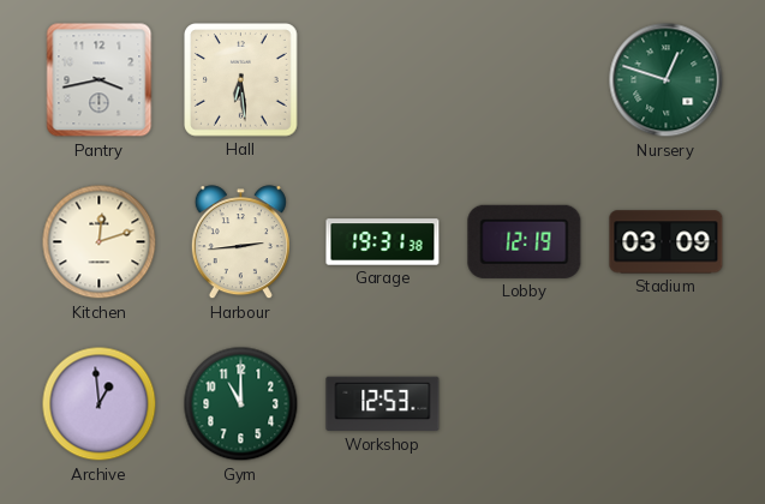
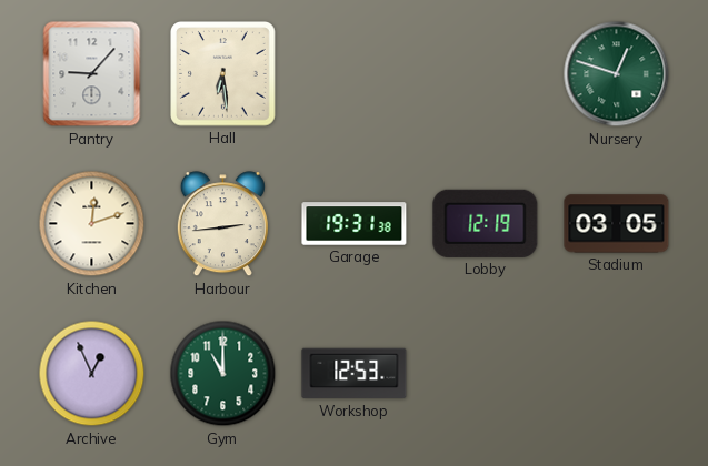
Pantry: 3:43 -> 9:07 (92, 74)
Stadium: 03:09 -> 03:05 (617, 224)
Archive: 12:59 -> 12:56 (92, 374)
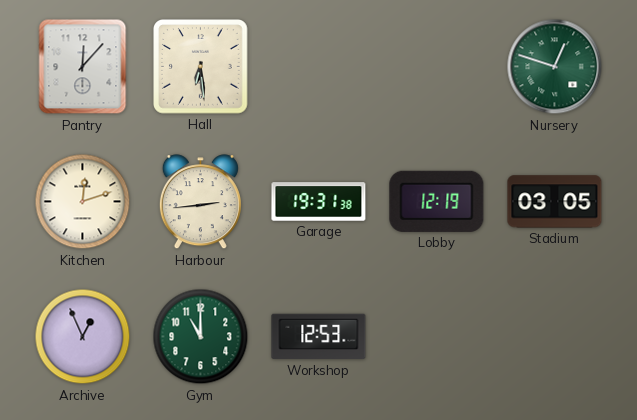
Pantry: 9:07 -> 12:07 (83, 67)
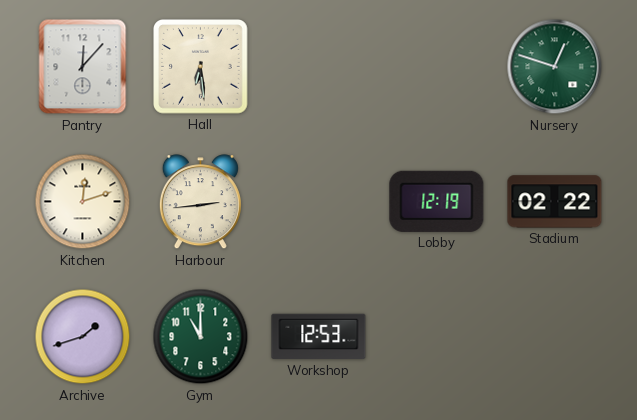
Garage: 19:31 -> none (319, 202)
Stadium: 03:05 -> 02:22 (555, 202)
Archive: 12:56 -> 1:42 (83, 337)
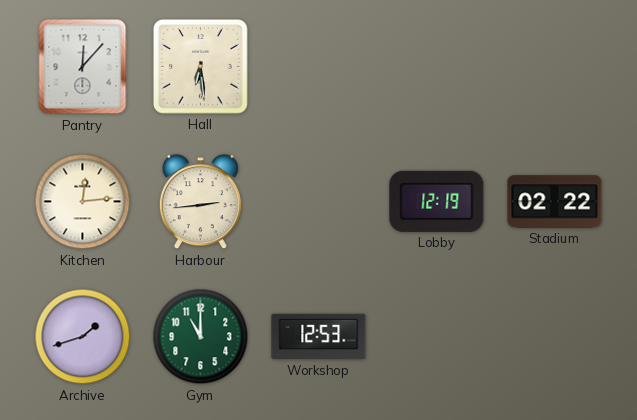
Nursery: 12:48 -> none (555, 67)
Kitchen: 12:12 -> 12:14 (83, 202)
